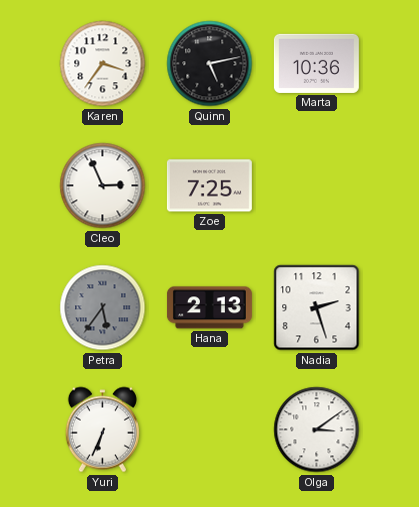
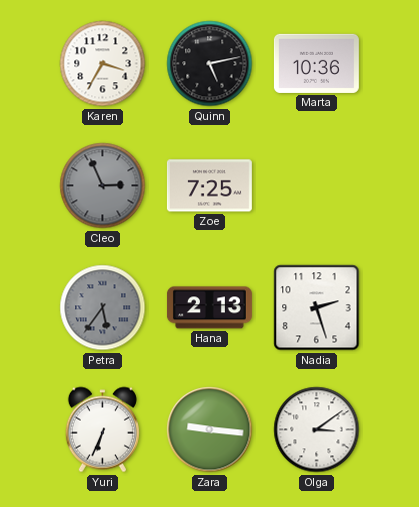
Karen: 3:36 -> 3:35 (103, 64)
Cleo dial: white -> grey (103, 186)
Zara: none -> 9:16 (210, 430)
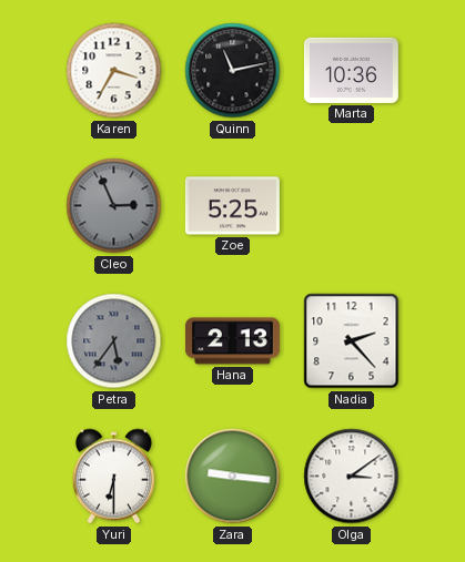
Quinn: 5:13 -> 11:13 (233, 71)
Zoe: 7:25 -> 5:25 (232, 206)
Nadia: 2:27 -> 2:23 (352, 341)
Yuri: 6:34 -> 6:30 (113, 477)
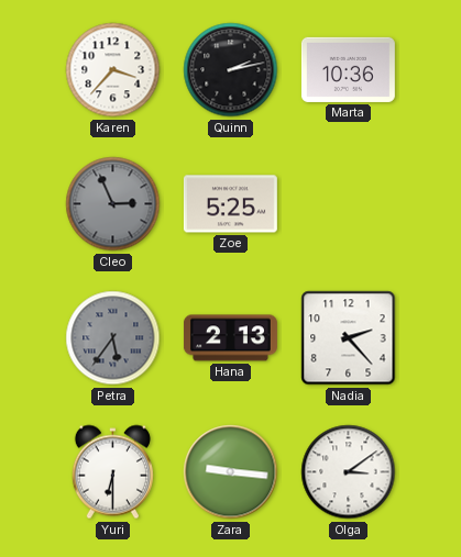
Karen: 3:35 -> 3:37 (113, 70)
Quinn: 11:13 -> 2:13 (231, 70)
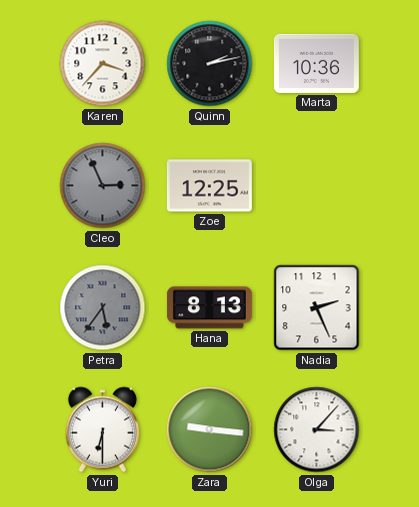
Zoe: 5:25 -> 12:25 (209, 186)
Hana: 2:13 -> 8:13 (209, 308)
Nadia: 2:23 -> 2:26 (317, 308)
Olga: 3:09 -> 3:07 (317, 430)
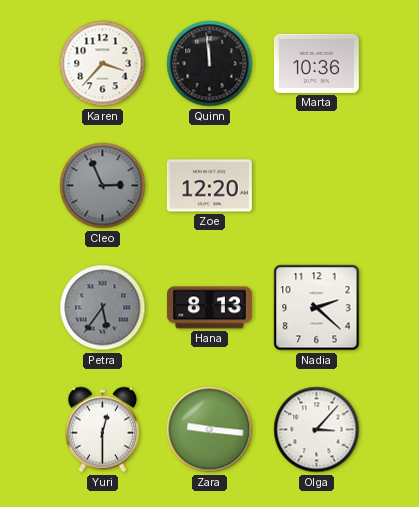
Quinn: 2:13 -> 11:59 (210, 64)
Zoe: 12:25 -> 12:20 (209, 186)
Nadia: 2:26 -> 2:22 (317, 308)
Yuri: 6:30 -> 12:30 (102, 430)
